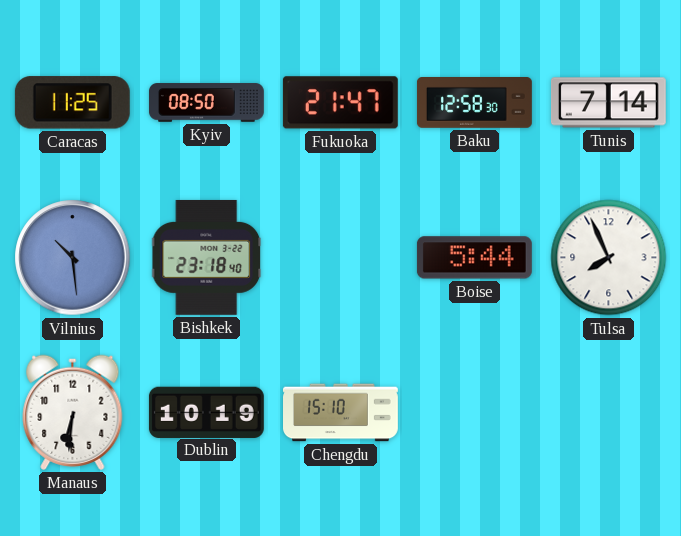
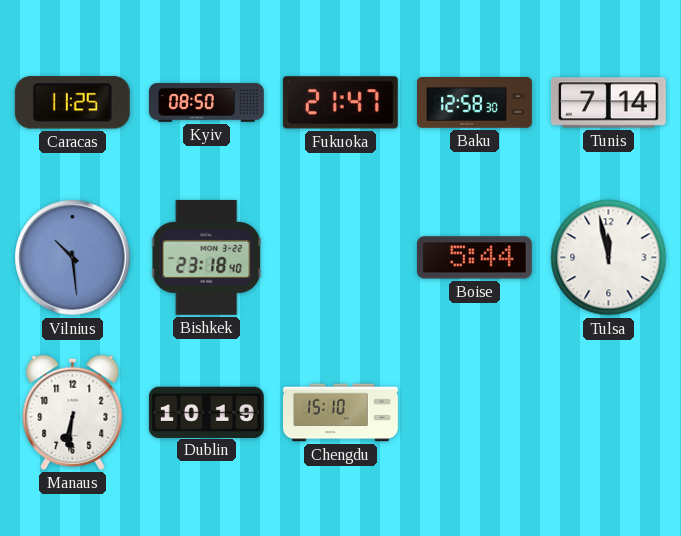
Tulsa: 7:56 -> 11:58 (609, 258)
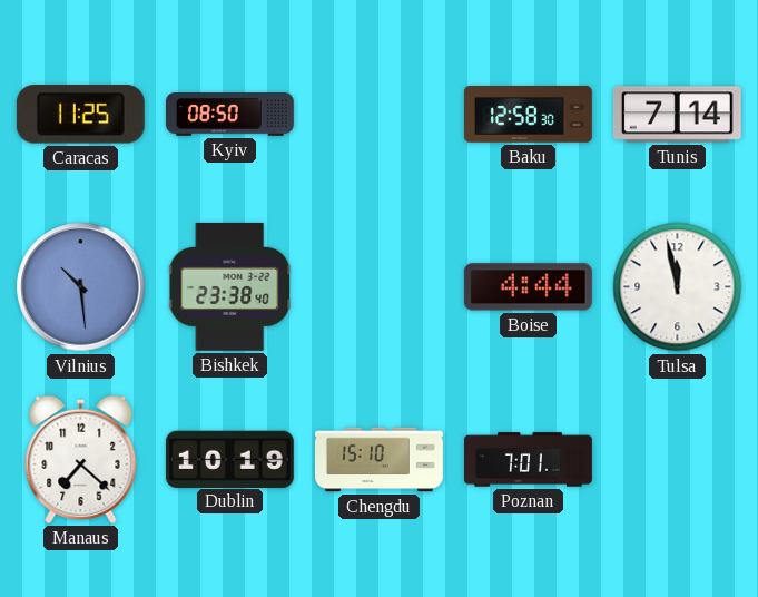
Fukuoka: 21:47 -> none (340, 103)
Bishkek: 23:18 -> 23:38 (230, 286)
Boise: 5:44 -> 4:44 (528, 287)
Manaus: 6:31 -> 7:22 (81, 459)
Poznan: none -> 7:01 (529, 460)
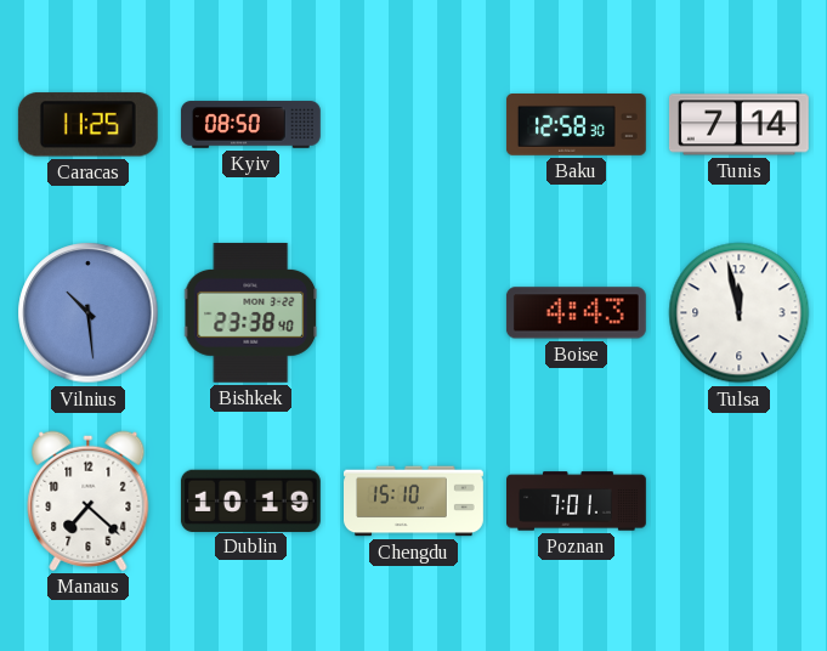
Boise: 4:44 -> 4:43 (576, 313)
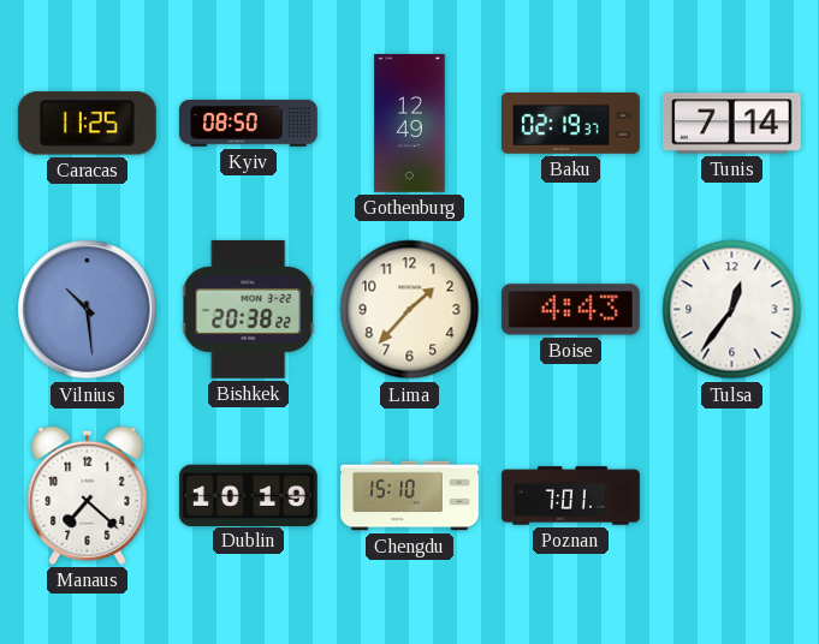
Gothenburg: none -> 12:49 (410, 124)
Baku: 12:58 -> 02:19 (570, 124)
Bishkek: 23:38 -> 20:38 (249, 309)
Lima: none -> 1:37 (410, 310)
Tulsa: 11:58 -> 12:36 (732, 310)
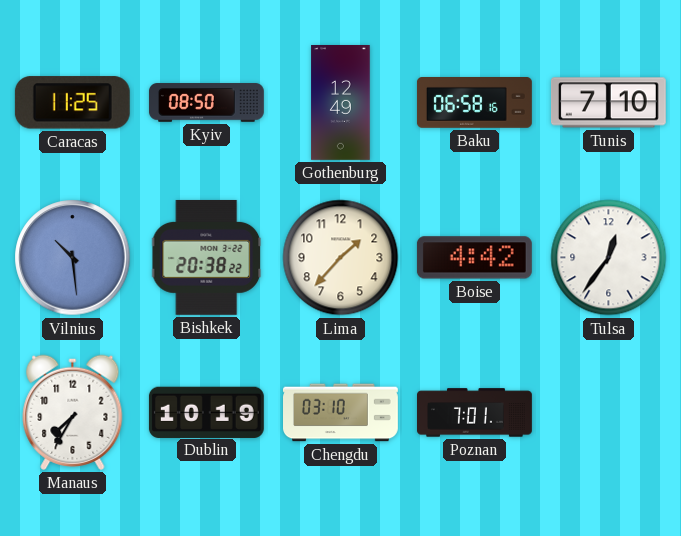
Baku: 02:19 -> 06:58 (474, 103)
Tunis: 7:14 -> 7:10 (608, 103)
Boise: 4:43 -> 4:42 (474, 258)
Manaus: 7:22 -> 7:35 (73, 412)
Chengdu: 15:10 -> 03:10 (341, 413)
